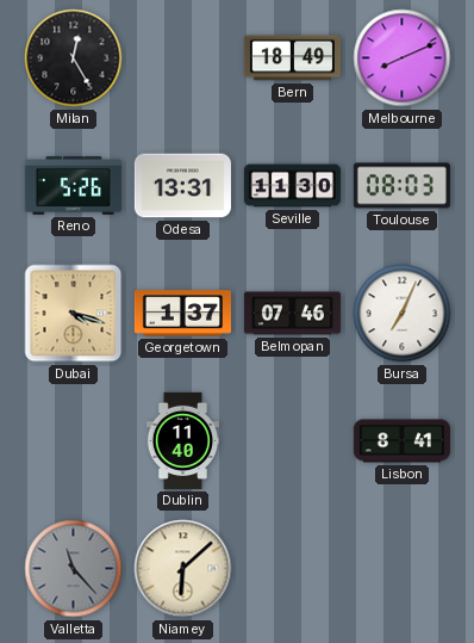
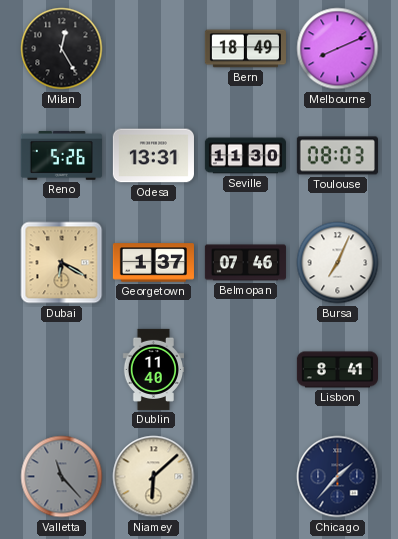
Dubai: 4:18 -> 6:20 (62, 263)
Chicago: none -> 1:37 (338, 477)
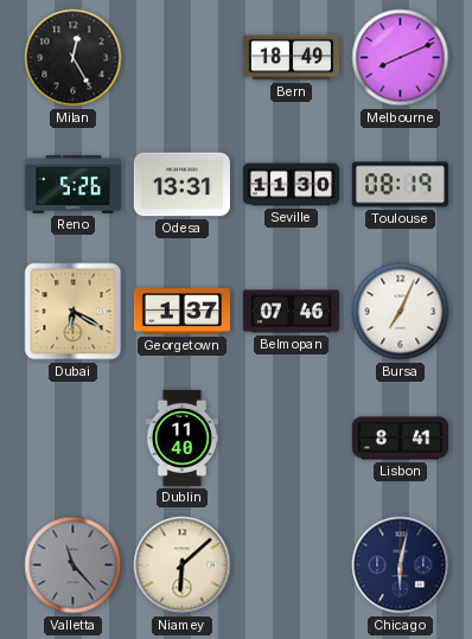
Toulouse: 08:03 -> 08:19 (400, 185)
Chicago: 1:37 -> 6:02 (401, 565)
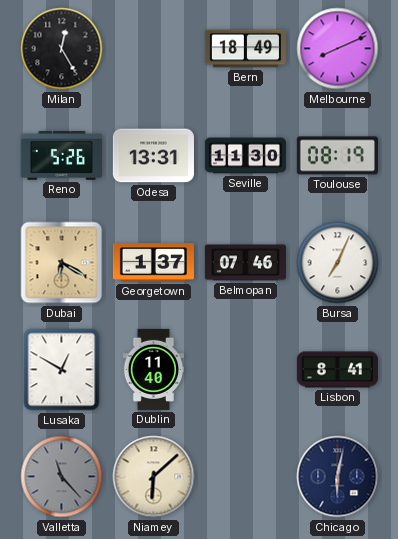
Lusaka: none -> 12:50 (62, 370)
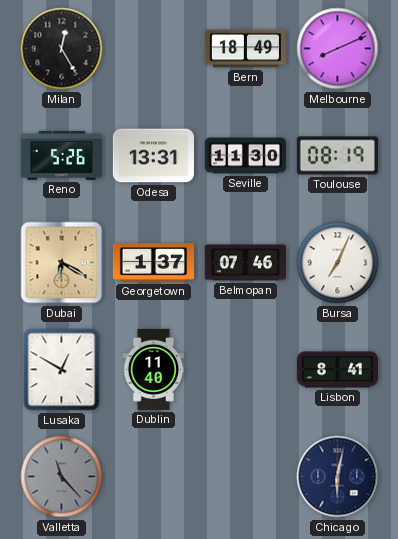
Niamey: 6:08 -> none (154, 477)
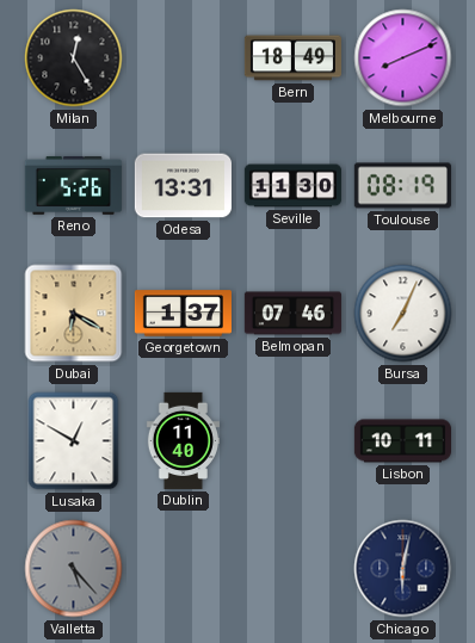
Lisbon: 8:41 -> 10:11 (402, 441)
Valletta: 11:23 -> 5:23 (74, 569)
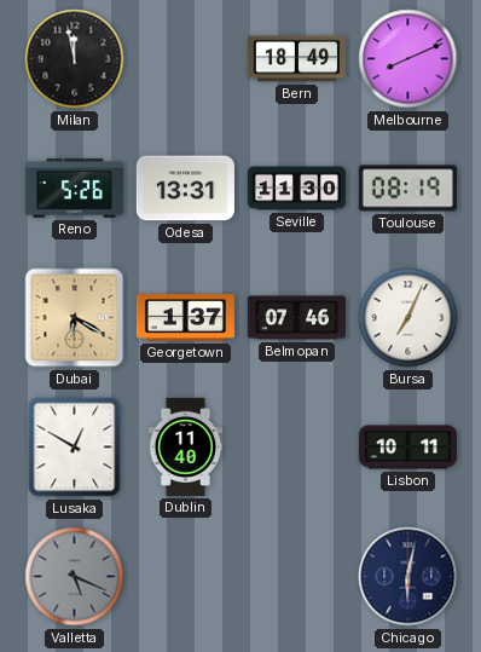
Milan: 12:25 -> 11:58 (75, 59)
Valletta: 5:23 -> 5:19 (75, 577)
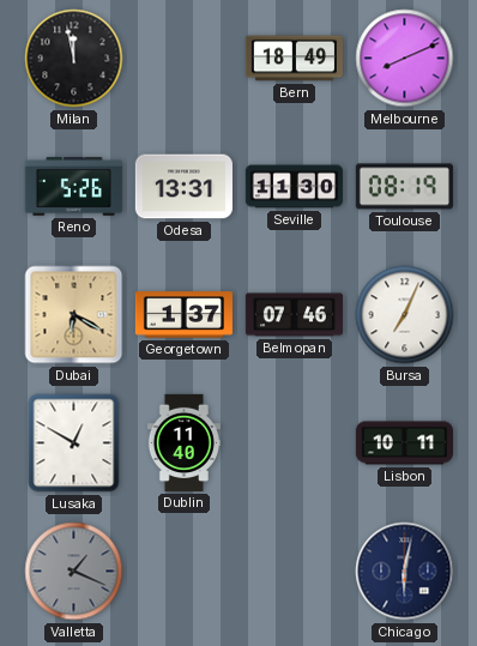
Valletta: 5:19 -> 1:19 (74, 572)
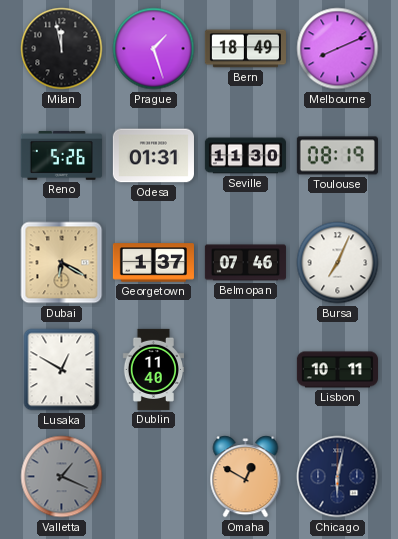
Prague: none -> 1:27 (154, 49)
Odesa: 13:31 -> 01:31 (153, 156)
Omaha: none -> 12:50 (246, 477)
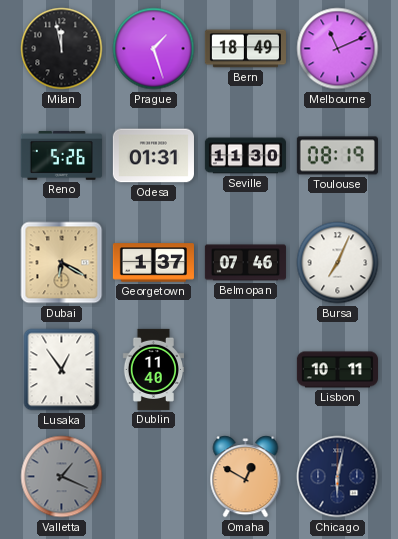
Melbourne: 8:11 -> 11:11 (338, 49)
Lusaka: 12:50 -> 12:54 (62, 370)
